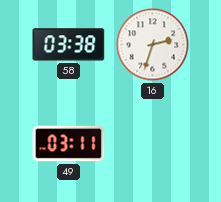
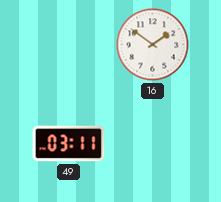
58: 03:38 -> none (69, 45)
16: 2:33 -> 1:51 (153, 45)
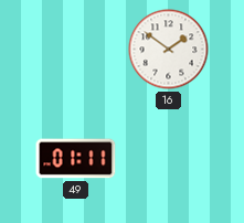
49: 03:11 -> 01:11 (76, 159)
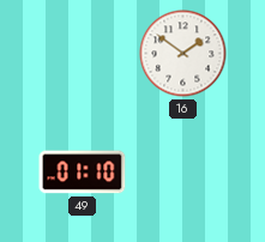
49: 01:11 -> 01:10 (83, 173)
